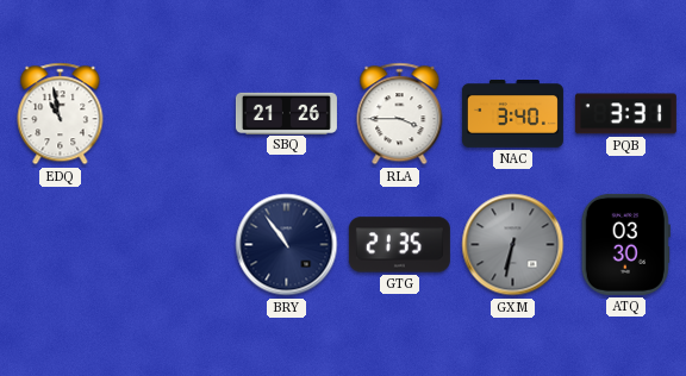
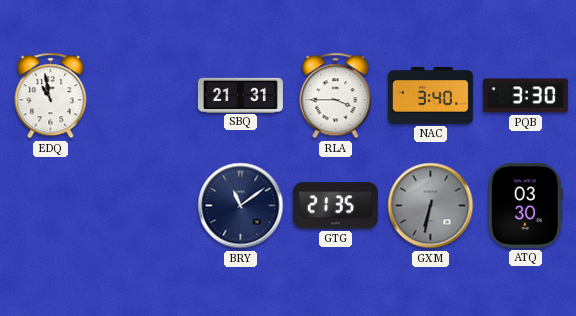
SBQ: 21:26 -> 21:31 (240, 95)
PQB: 3:31 -> 3:30 (525, 96)
BRY: 10:54 -> 11:09 (241, 206)
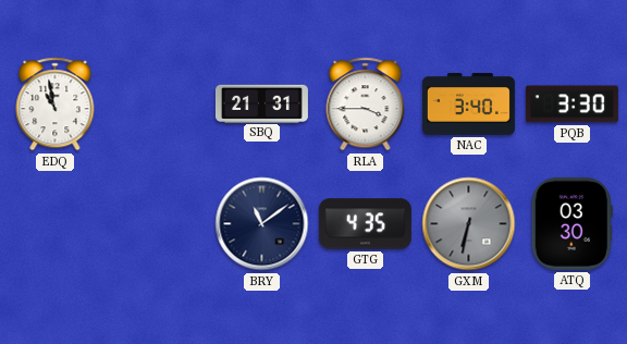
GTG: 21:35 -> 4:35 (365, 224)
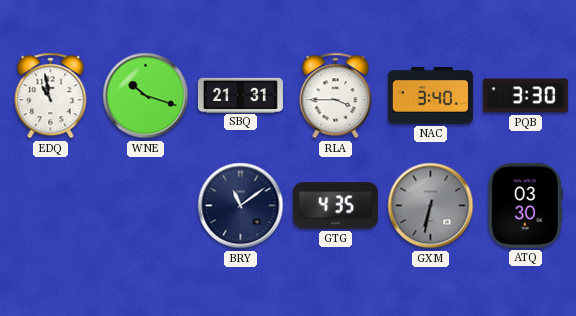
WNE: none -> 10:18 (146, 96)
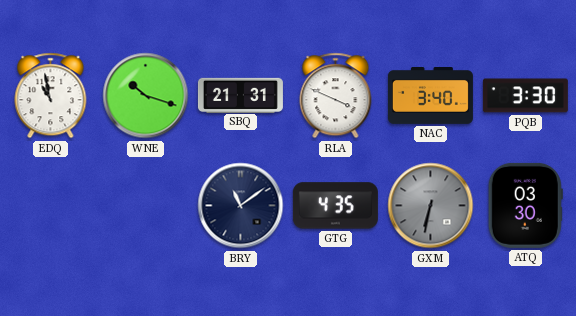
RLA: 3:45 -> 3:49 (336, 96)
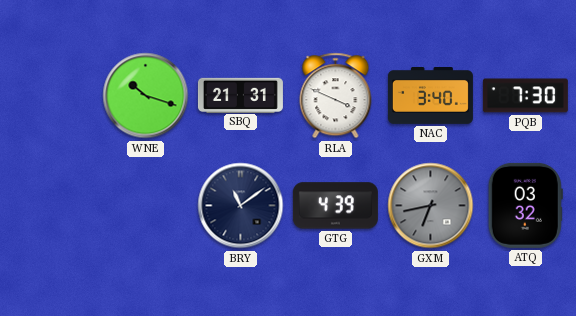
EDQ: 10:58 -> none (51, 96)
PQB: 3:30 -> 7:30 (525, 96)
GTG: 4:35 -> 4:39 (335, 206)
GXM: 6:32 -> 6:43 (431, 206)
ATQ: 03:30 -> 03:32 (525, 205)
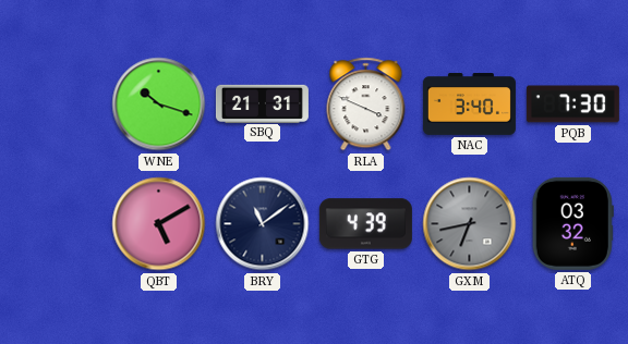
QBT: none -> 5:10 (159, 224)
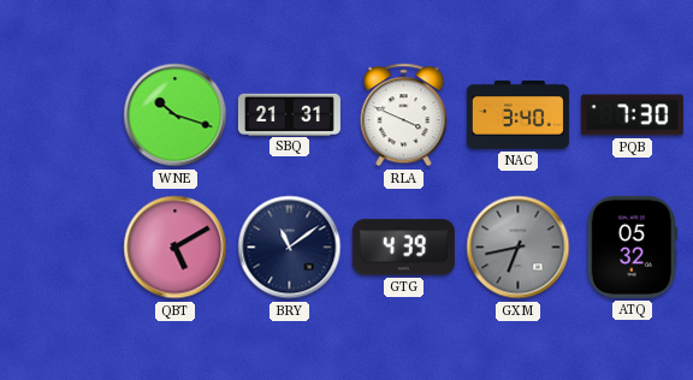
ATQ: 03:32 -> 05:32 (632, 247)
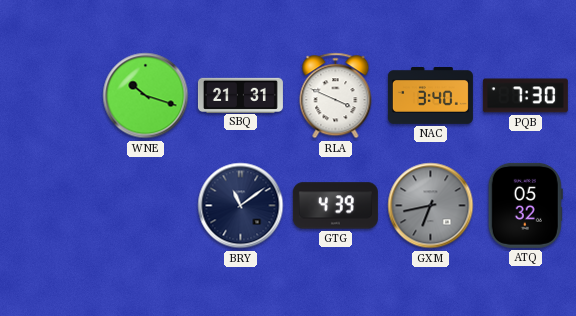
QBT: 5:10 -> none (176, 248)
